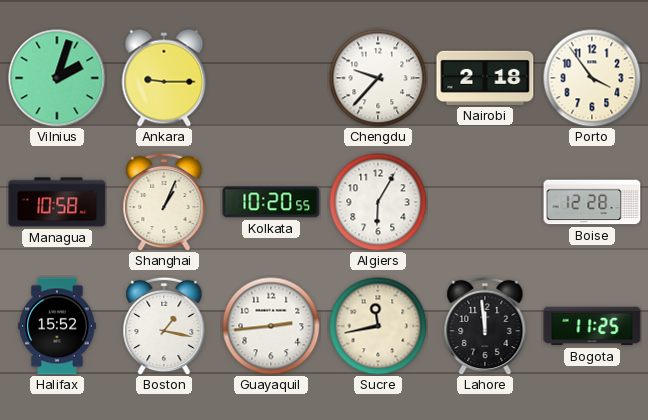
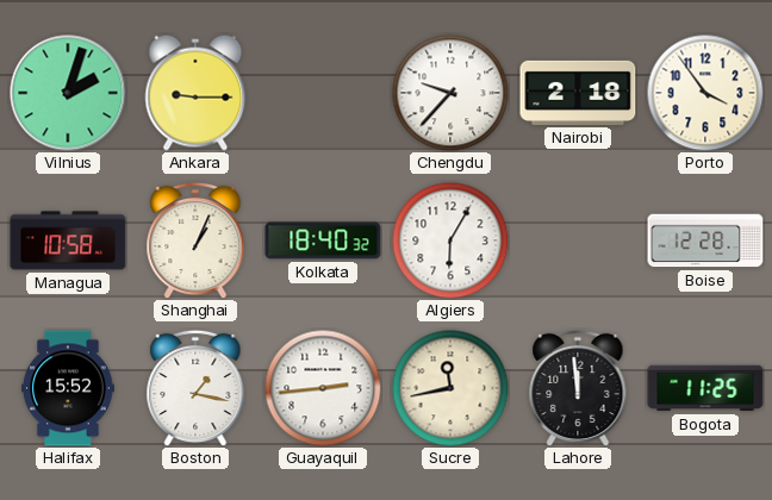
Kolkata: 10:20 -> 18:40 (323, 240)
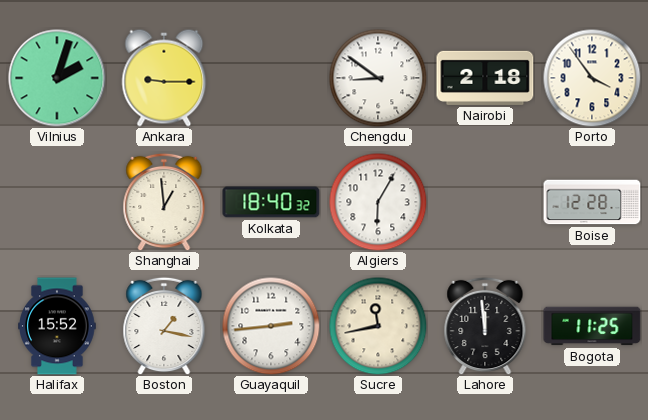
Chengdu: 9:37 -> 8:51 (378, 78)
Managua: 10:58 -> none (68, 240)
Shanghai: 1:04 -> 12:59 (164, 202)
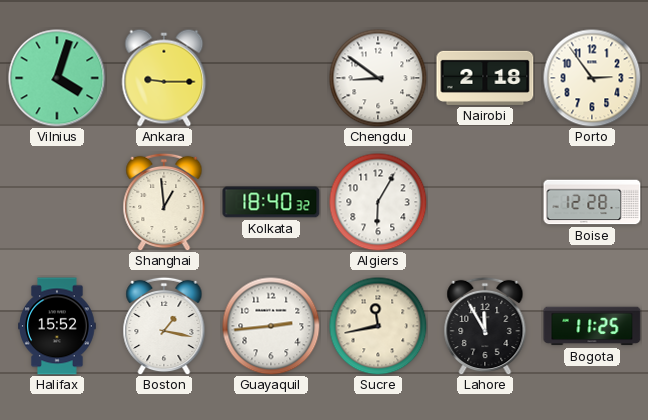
Vilnius: 2:03 -> 4:03 (57, 78)
Porto: 3:54 -> 2:54 (592, 78)
Lahore: 11:59 -> 11:55 (485, 326)
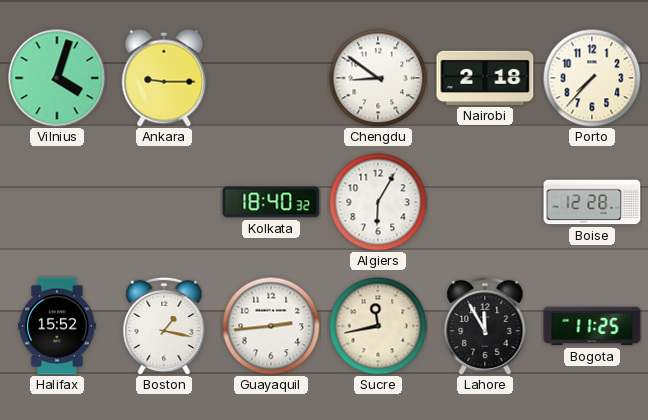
Porto: 2:54 -> 7:37 (592, 78)
Shanghai: 12:59 -> none (164, 202)
